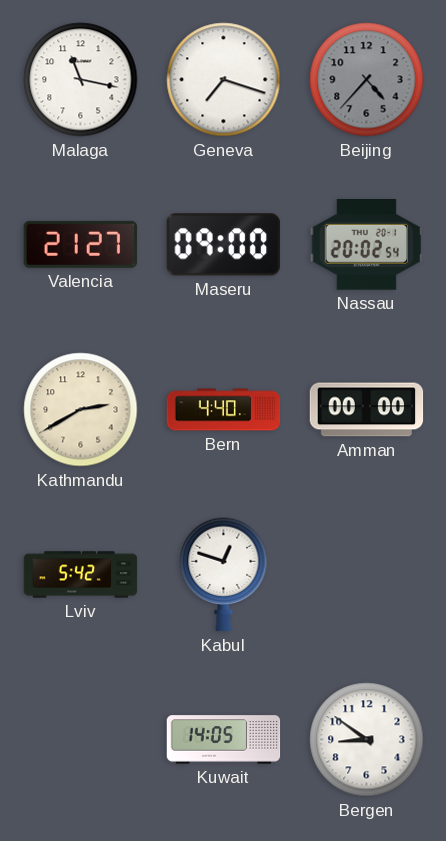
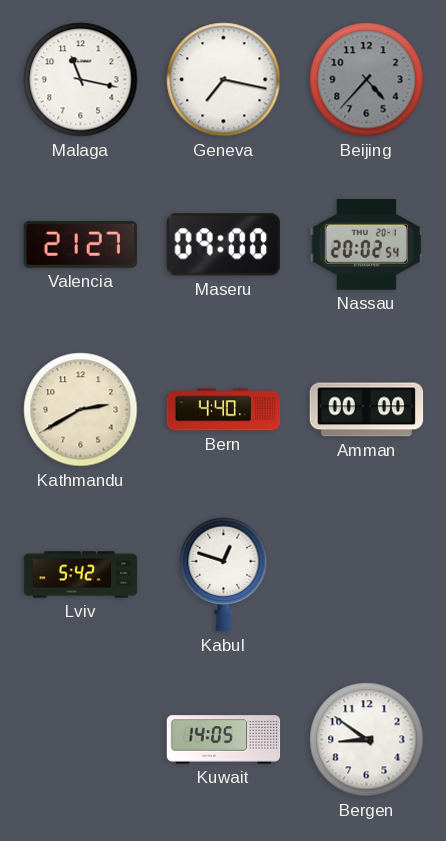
Geneva: 7:18 -> 7:17 (224, 80)
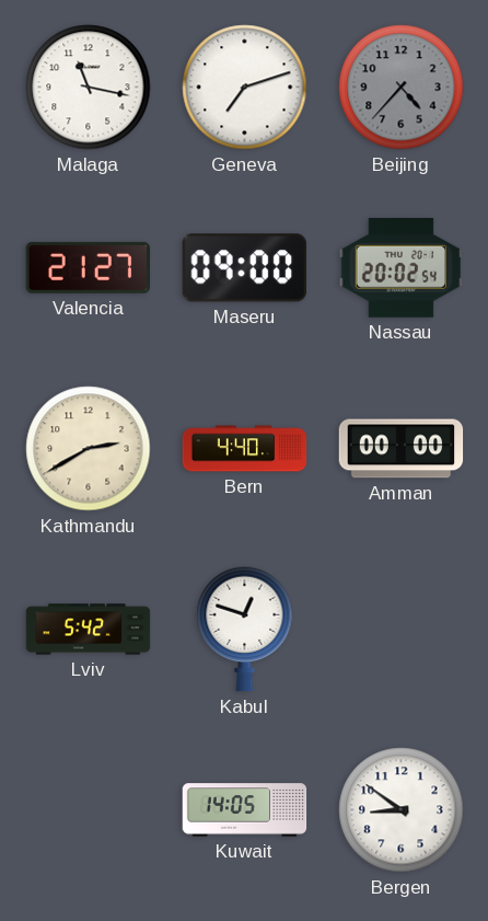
Geneva: 7:17 -> 7:12 (245, 88)
